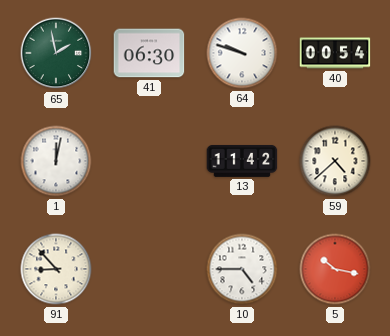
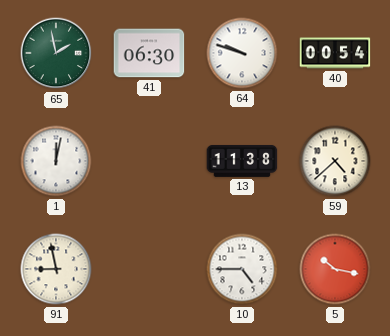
13: 11:42 -> 11:38 (242, 161)
91: 8:53 -> 8:58 (56, 269)
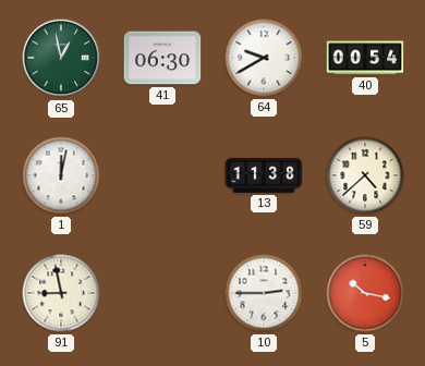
65: 1:58 -> 12:58 (61, 58)
64: 9:48 -> 9:40 (264, 58)
10: 4:45 -> 2:45 (264, 293)
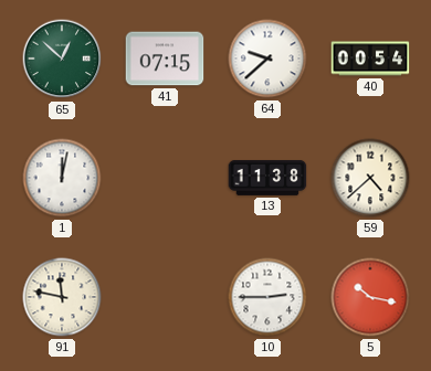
65: 12:58 -> 12:52 (62, 59)
41: 06:30 -> 07:15 (165, 59)
64: 9:40 -> 9:38 (267, 59)
91: 8:58 -> 11:47 (62, 297)
